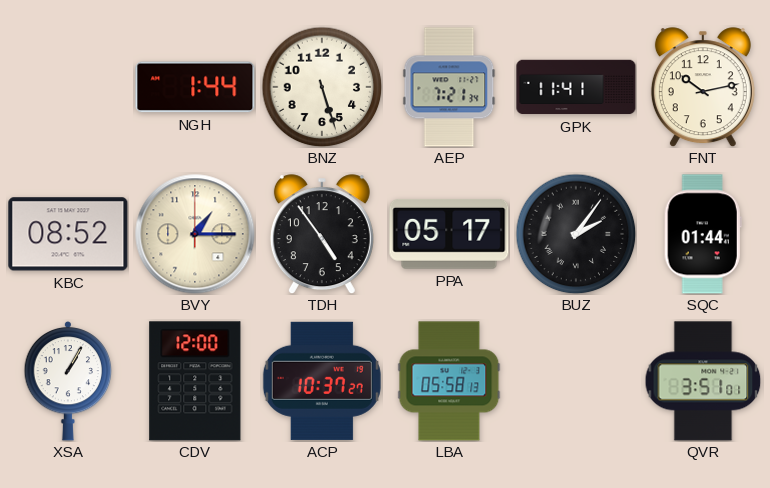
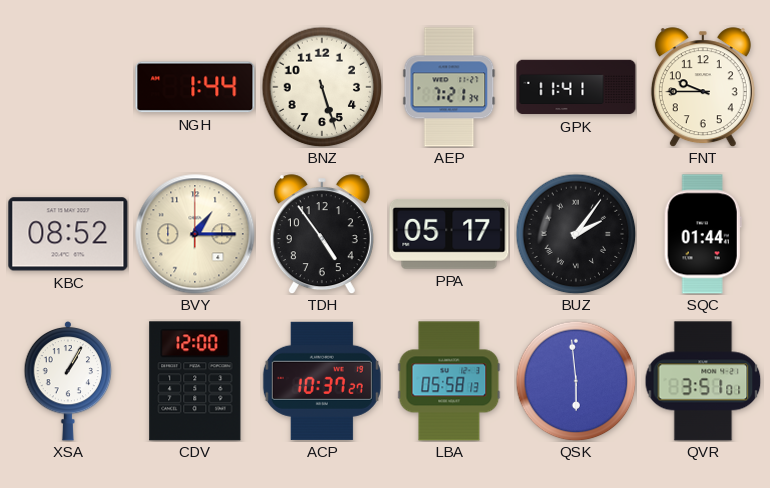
FNT: 10:13 -> 9:45 (703, 87)
QSK: none -> 5:59 (576, 381)
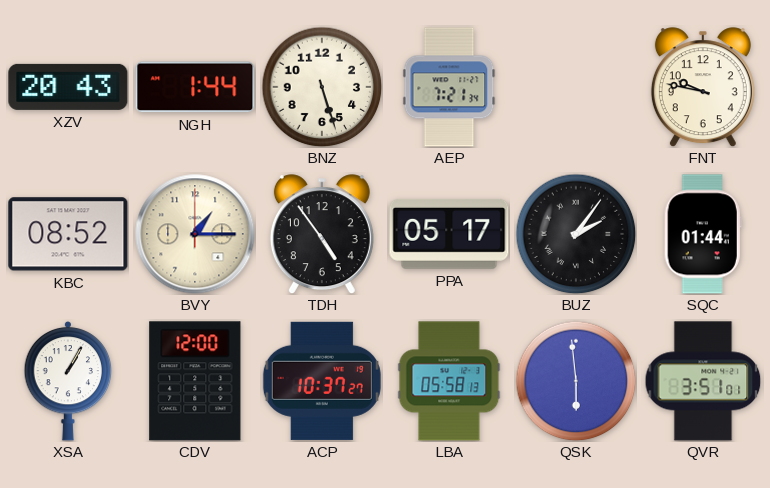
XZV: none -> 20:43 (68, 87)
GPK: 11:41 -> none (576, 87)
FNT: 9:45 -> 9:47 (703, 87)
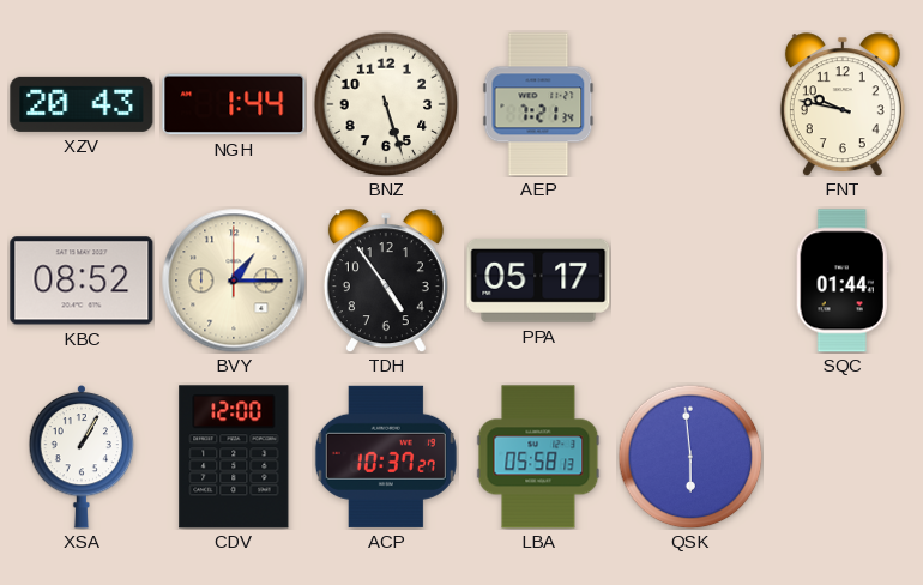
BUZ: 2:06 -> none (576, 234)
QVR: 3:51 -> none (703, 381)
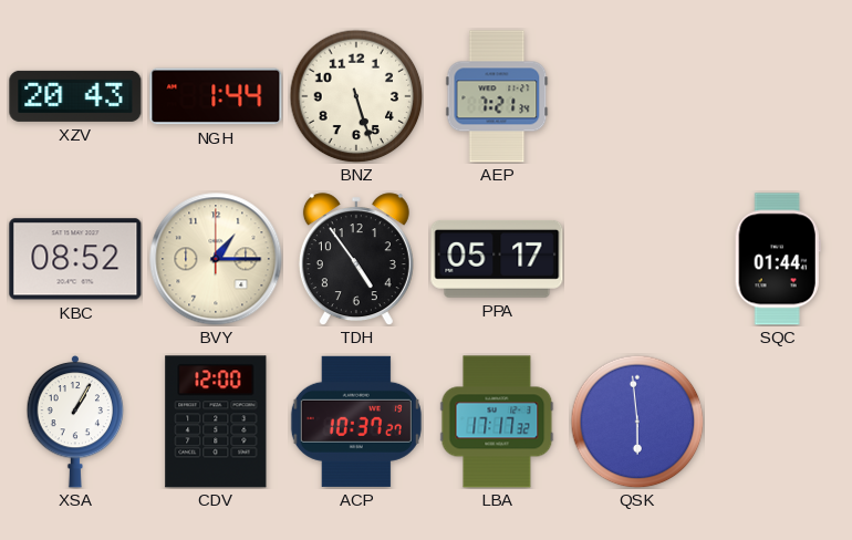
FNT: 9:47 -> none (843, 104)
LBA: 05:58 -> 17:17 (497, 422)
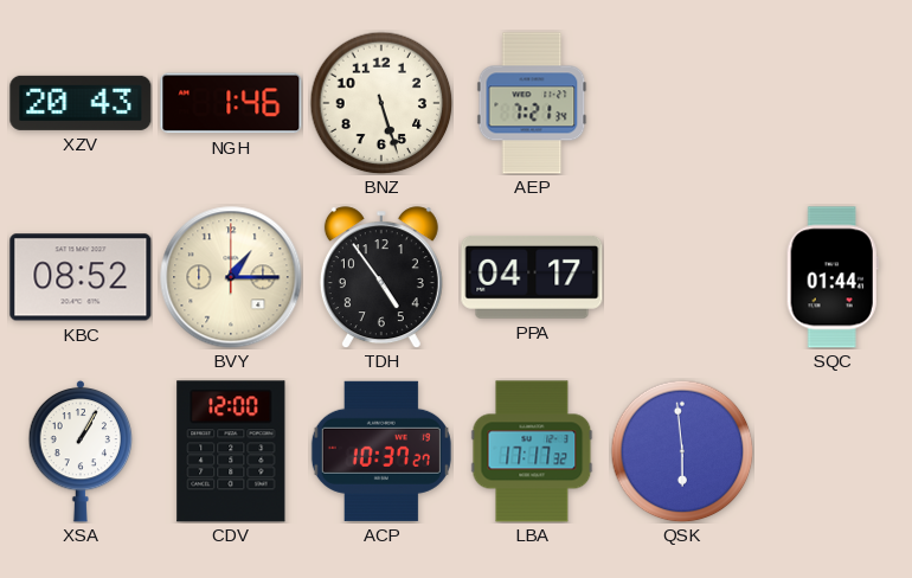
NGH: 1:44 -> 1:46 (231, 103)
PPA: 05:17 -> 04:17 (532, 277)
